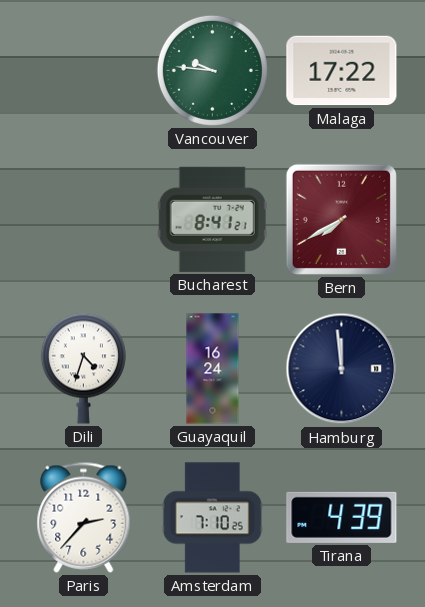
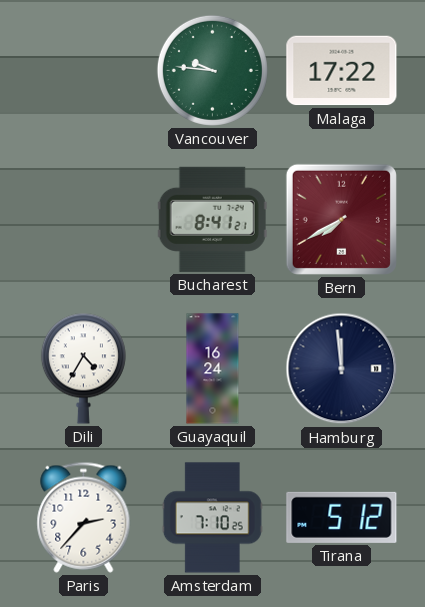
Dili: 4:33 -> 4:35 (83, 368)
Tirana: 4:39 -> 5:12 (342, 517)
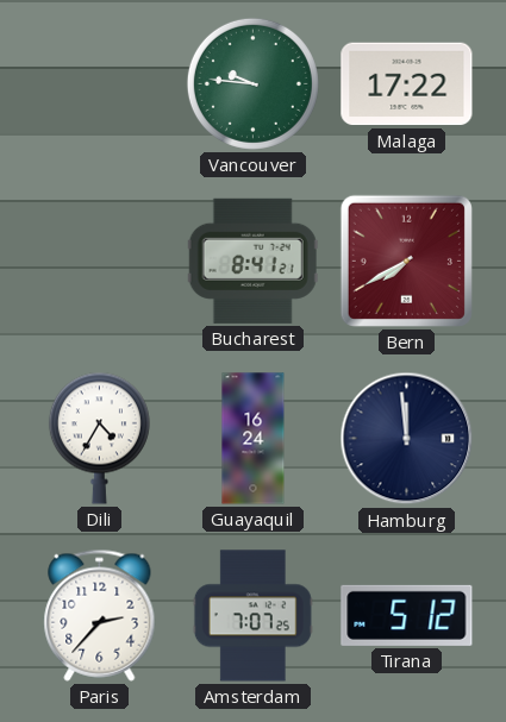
Amsterdam: 7:10 -> 7:07 (252, 616)
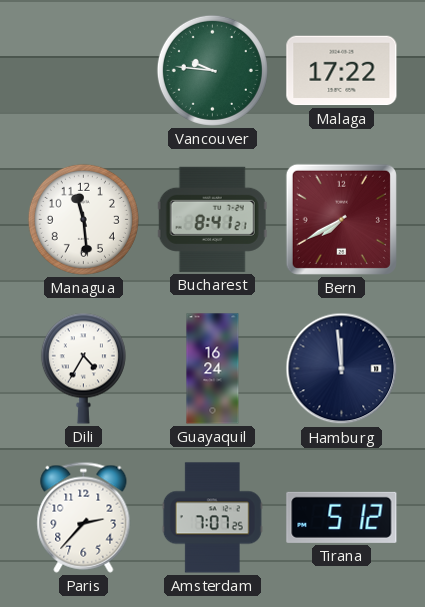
Managua: none -> 11:29 (83, 219)
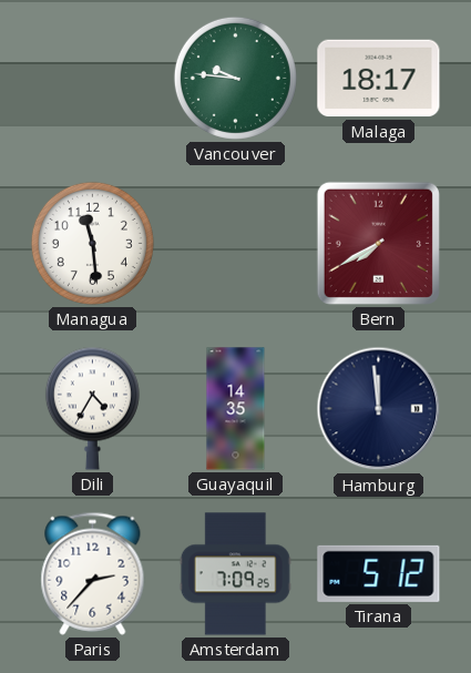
Malaga: 17:22 -> 18:17 (379, 79)
Bucharest: 8:41 -> none (212, 219)
Guayaquil: 16:24 -> 14:35 (236, 409)
Amsterdam: 7:07 -> 7:09 (235, 574)
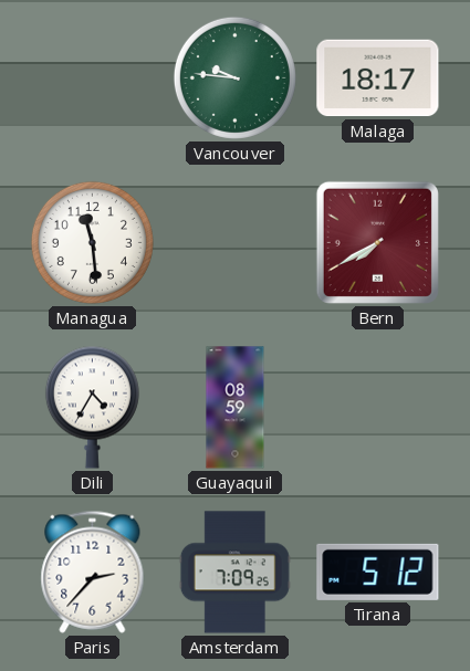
Guayaquil: 14:35 -> 08:59 (236, 408)
Hamburg: 11:59 -> none (379, 409)
